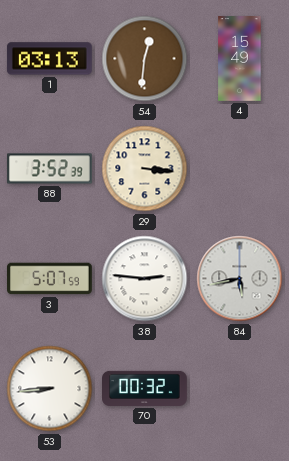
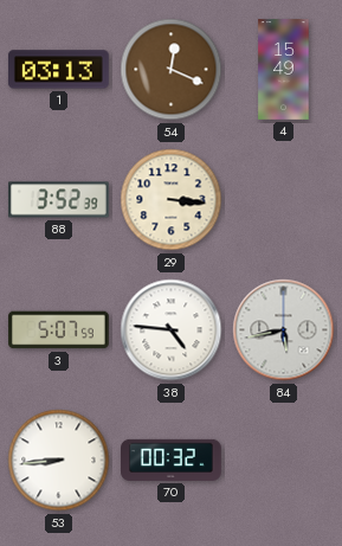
54: 12:31 -> 12:19 (172, 70)
38: 2:46 -> 4:46 (172, 330)
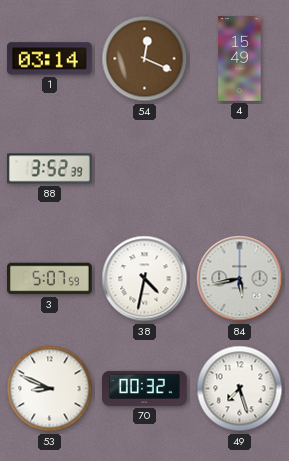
1: 03:13 -> 03:14 (49, 59)
29: 3:16 -> none (172, 200)
38: 4:46 -> 4:32 (145, 279)
53: 8:44 -> 8:49 (50, 389)
49: none -> 7:27 (240, 389)
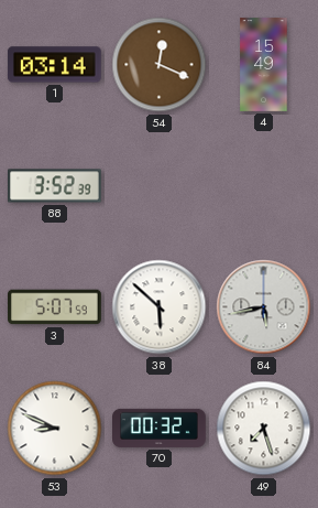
38: 4:32 -> 5:52 (160, 307)
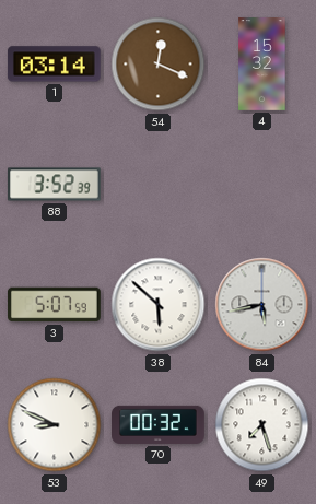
4: 15:49 -> 15:32 (262, 65)
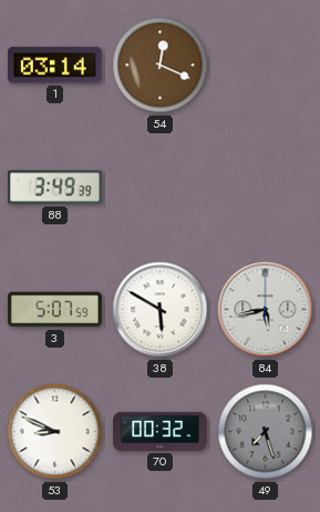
4: 15:32 -> none (262, 65)
88: 3:52 -> 3:49 (55, 188)
38: 5:52 -> 5:50 (161, 310)
49 dial: white -> grey (266, 432)
